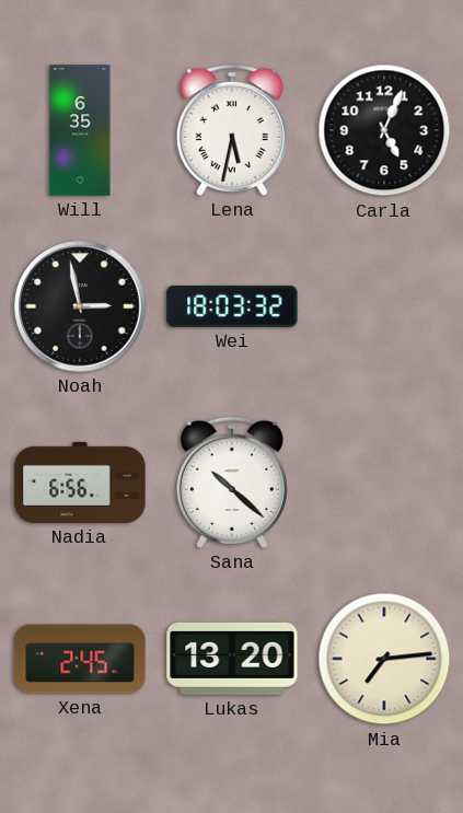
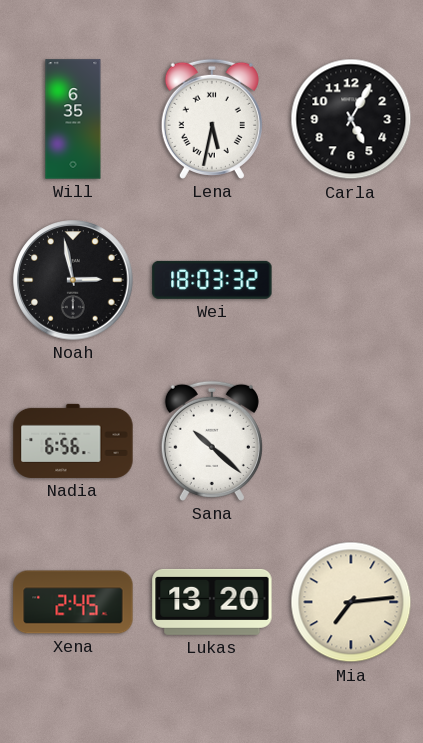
Carla: 5:04 -> 5:05 (351, 119)
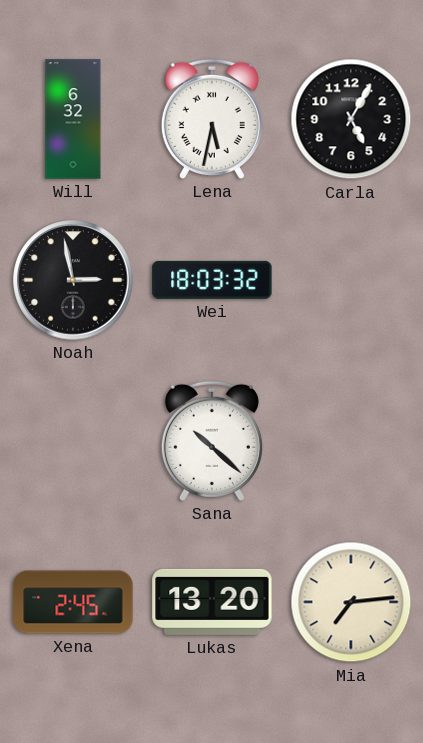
Will: 6:35 -> 6:32 (73, 119)
Nadia: 6:56 -> none (73, 441)
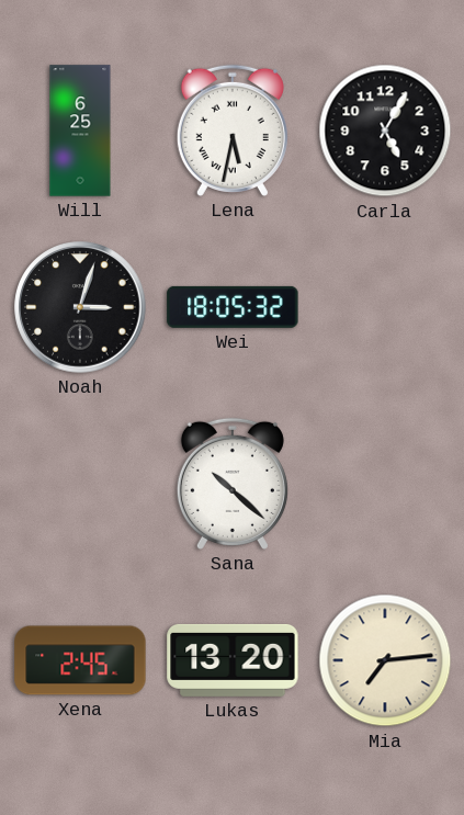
Will: 6:32 -> 6:25 (80, 131)
Noah: 2:58 -> 3:03 (80, 307)
Wei: 18:03 -> 18:05 (233, 307)
